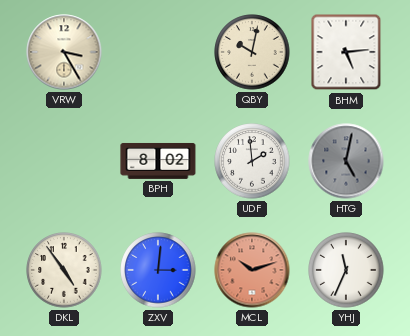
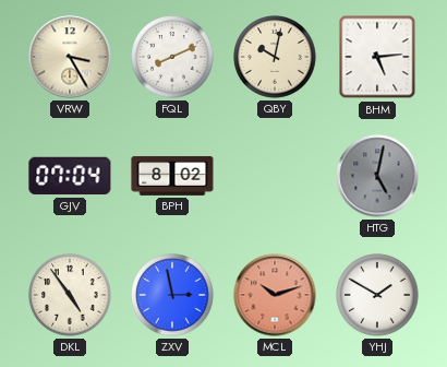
FQL: none -> 8:11 (172, 57)
GJV: none -> 07:04 (70, 176)
UDF: 1:59 -> none (252, 161)
ZXV: 3:01 -> 2:58 (172, 295)
YHJ: 11:34 -> 1:50 (377, 295)
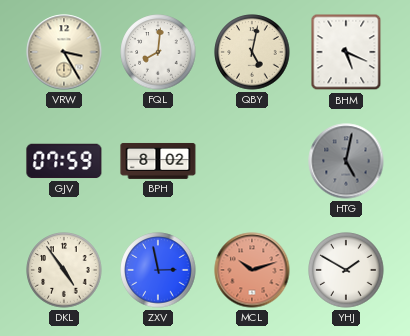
FQL: 8:11 -> 8:01 (158, 52)
QBY: 10:02 -> 5:02 (252, 52)
BHM: 5:14 -> 5:19 (346, 52)
GJV: 07:04 -> 07:59 (64, 161)
